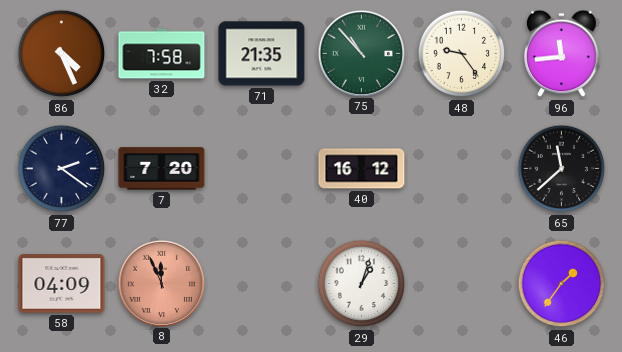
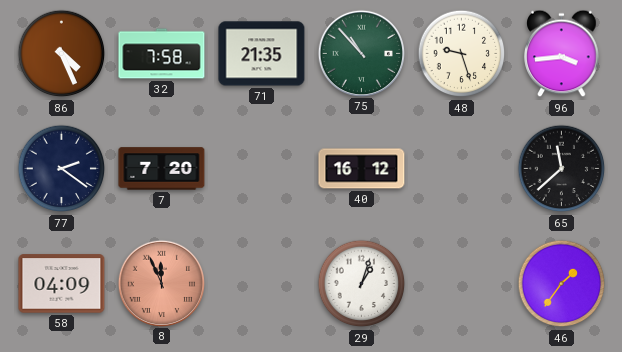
48: 9:24 -> 9:27 (462, 54)
96: 11:44 -> 3:44 (562, 54)
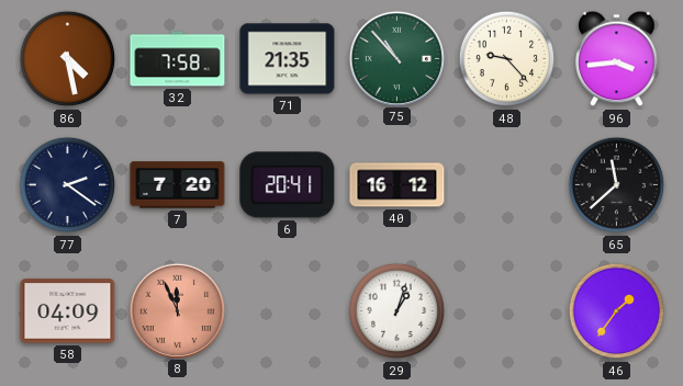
86: 4:26 -> 4:28 (68, 59)
48: 9:27 -> 9:23 (507, 59)
6: none -> 20:41 (288, 185)
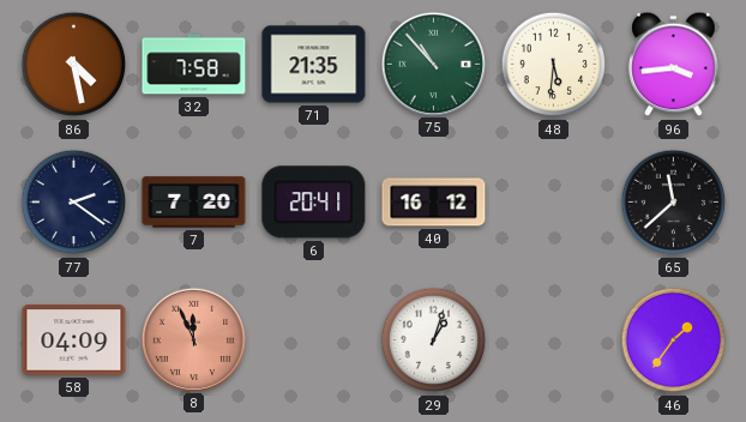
48: 9:23 -> 5:31 (554, 65)
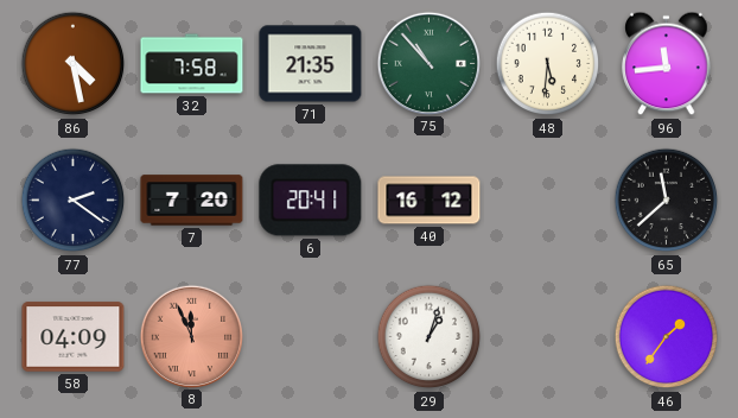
96: 3:44 -> 11:44 (667, 64)
